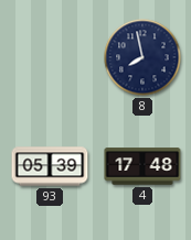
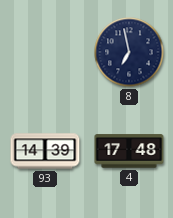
8: 7:58 -> 6:58 (129, 52)
93: 05:39 -> 14:39 (45, 151)
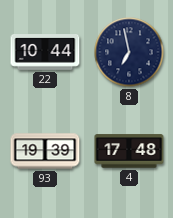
22: none -> 10:44 (45, 53)
93: 14:39 -> 19:39 (45, 151)
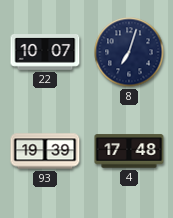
22: 10:44 -> 10:07 (45, 53)
8: 6:58 -> 7:03 (129, 52)
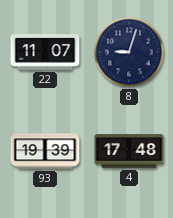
22: 10:07 -> 11:07 (45, 53)
8: 7:03 -> 9:03 (129, 52)
